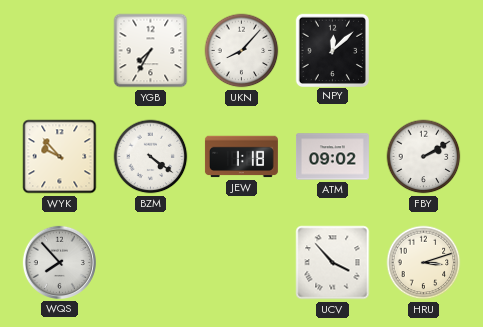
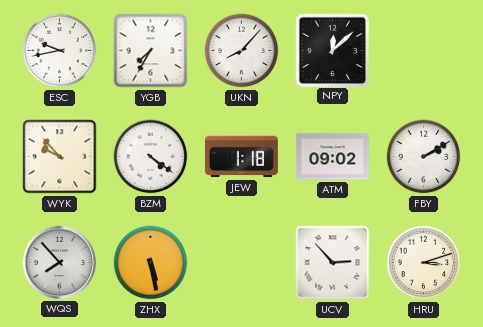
ESC: none -> 9:43 (60, 51)
ZHX: none -> 5:28 (151, 263)
UCV: 3:53 -> 2:53 (333, 263)
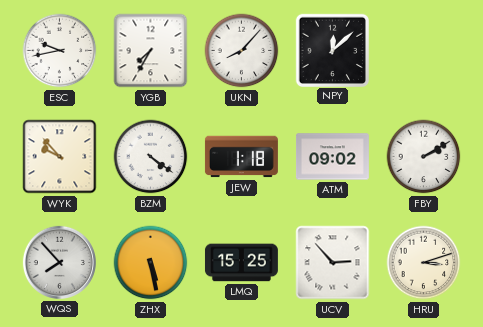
LMQ: none -> 15:25 (241, 263)
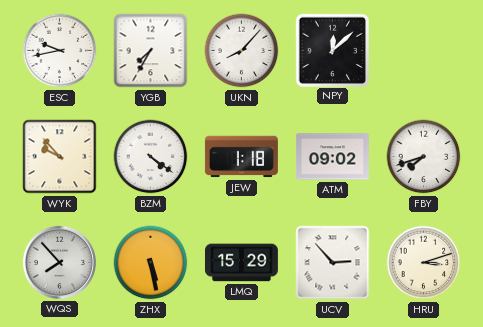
FBY: 2:10 -> 7:42 (424, 157)
LMQ: 15:25 -> 15:29 (241, 263)
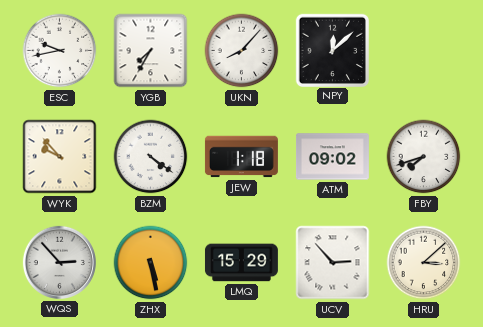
WQS: 7:53 -> 2:53 (59, 262)
HRU: 3:12 -> 3:08 (424, 263)
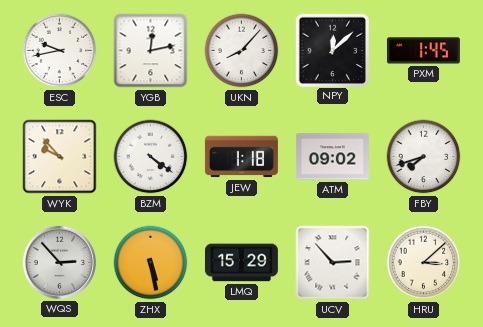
YGB: 7:35 -> 12:13 (151, 51)
PXM: none -> 1:45 (423, 51)
